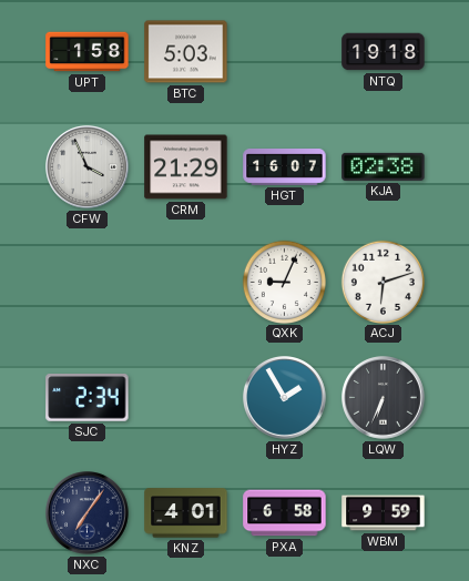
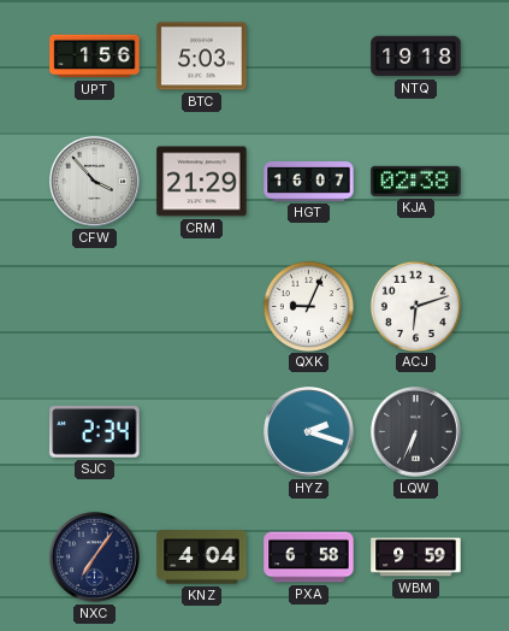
UPT: 1:58 -> 1:56 (95, 57)
CFW: 3:56 -> 3:53 (95, 182)
HYZ: 1:55 -> 2:18 (309, 432)
KNZ: 4:01 -> 4:04 (202, 558)
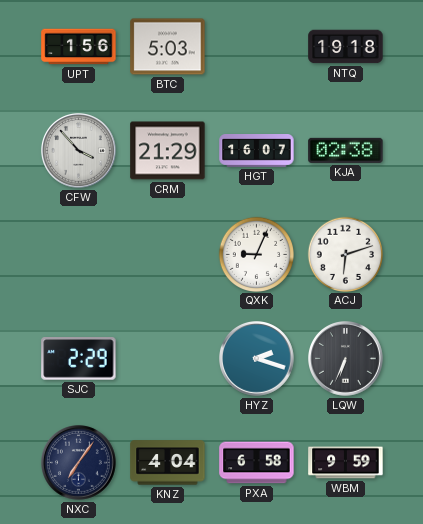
SJC: 2:34 -> 2:29 (79, 359)
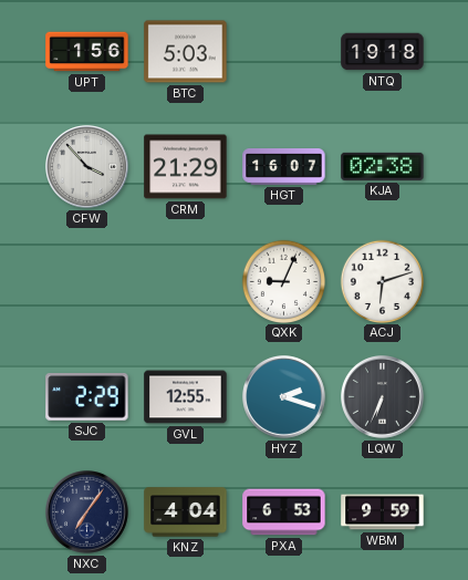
GVL: none -> 12:55 (186, 397)
PXA: 6:58 -> 6:53 (284, 512)
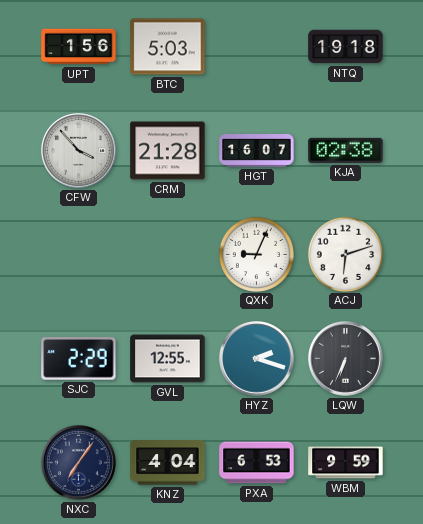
CRM: 21:29 -> 21:28 (168, 151)
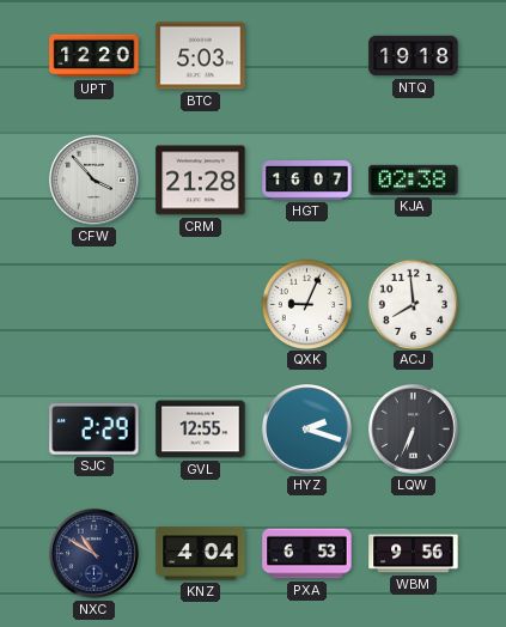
UPT: 1:56 -> 12:20 (95, 56)
ACJ: 6:12 -> 7:59 (413, 304)
NXC: 7:06 -> 10:50 (95, 554)
WBM: 9:59 -> 9:56 (414, 554)
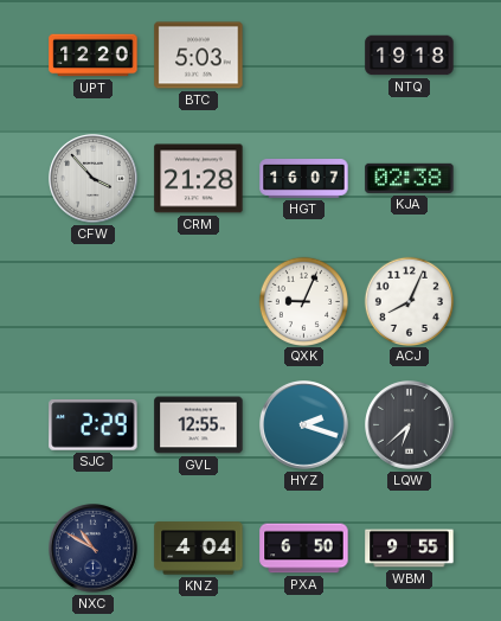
ACJ: 7:59 -> 8:04 (409, 301)
LQW: 6:34 -> 6:38 (410, 425)
PXA: 6:53 -> 6:50 (304, 549)
WBM: 9:56 -> 9:55 (410, 549)
